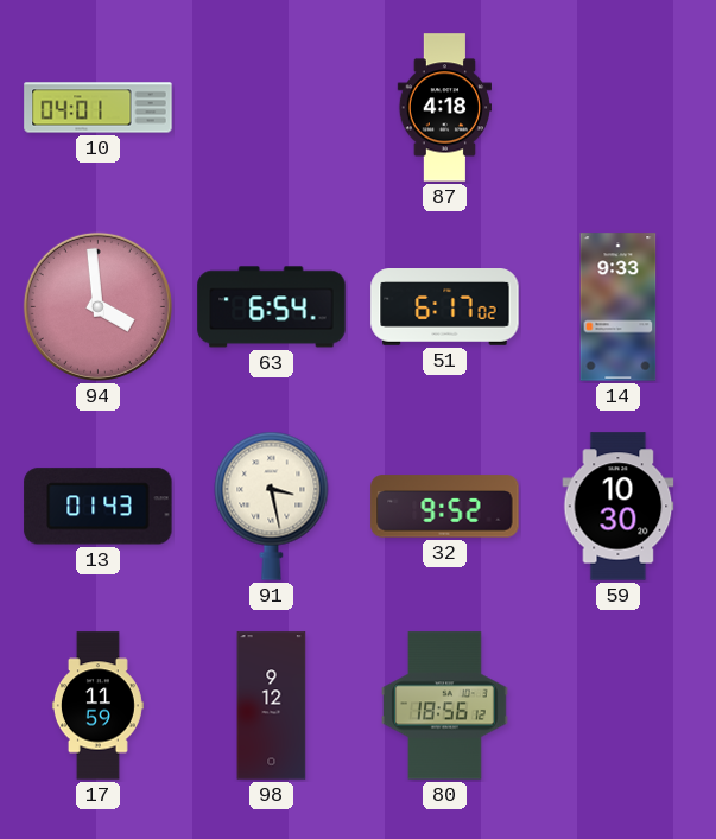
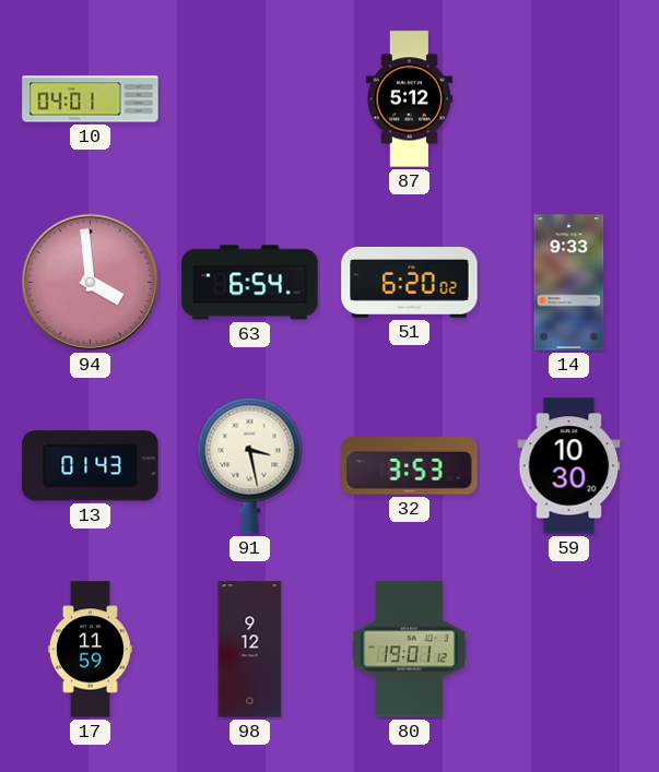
87: 4:18 -> 5:12 (409, 99)
51: 6:17 -> 6:20 (410, 283)
32: 9:52 -> 3:53 (410, 466)
80: 18:56 -> 19:01 (410, 650)
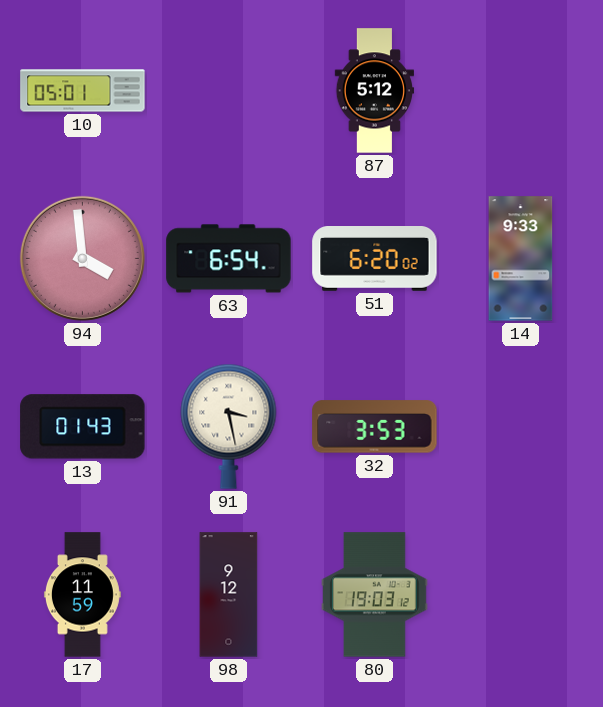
10: 04:01 -> 05:01 (83, 91)
59: 10:30 -> none (569, 466)
80: 19:01 -> 19:03 (375, 595)
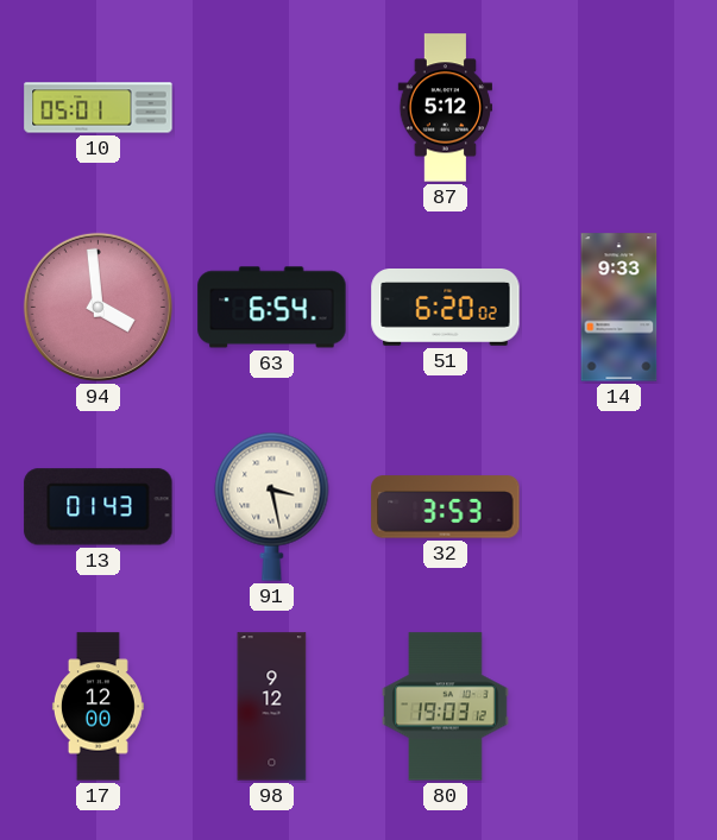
17: 11:59 -> 12:00 (98, 707)
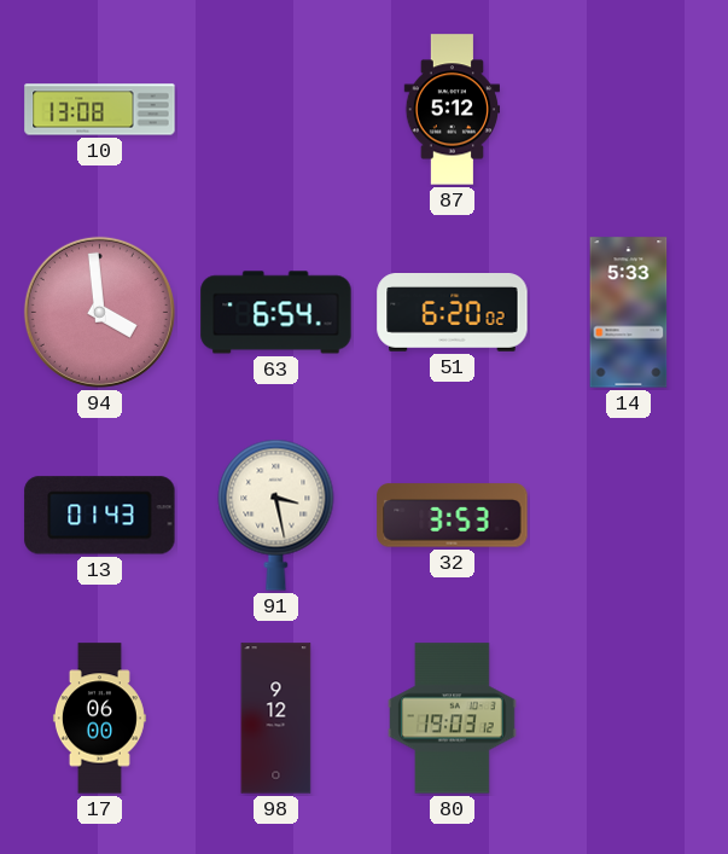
10: 05:01 -> 13:08 (100, 110)
14: 9:33 -> 5:33 (629, 313)
17: 12:00 -> 06:00 (99, 719)
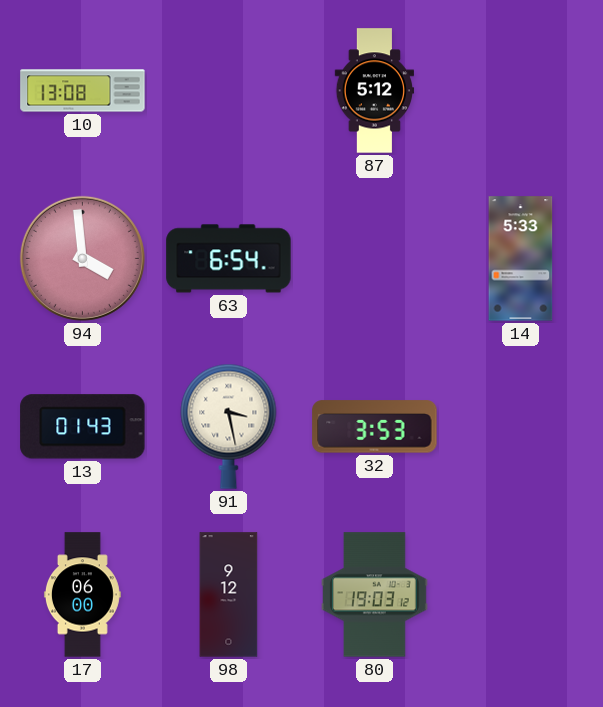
51: 6:20 -> none (453, 313)
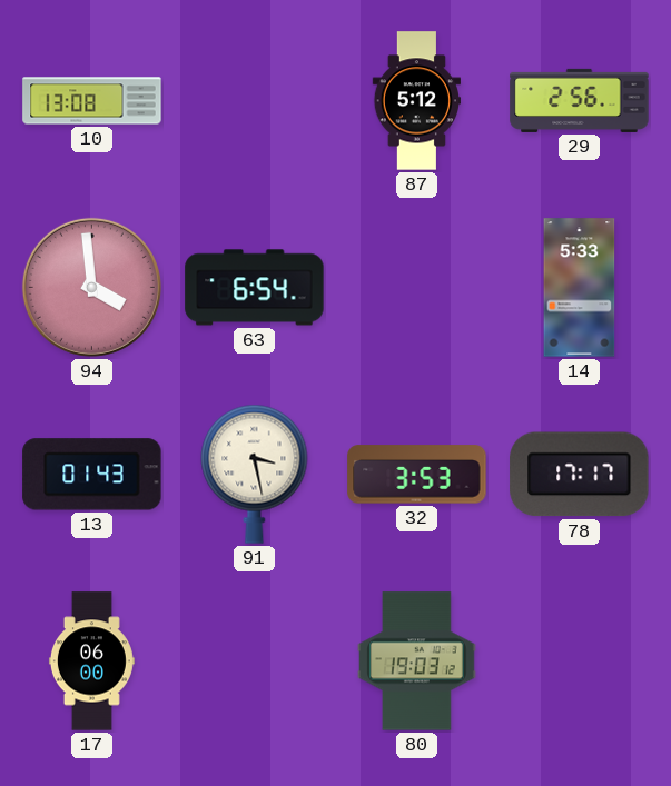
29: none -> 2:56 (580, 100)
78: none -> 17:17 (580, 475)
98: 9:12 -> none (229, 595)
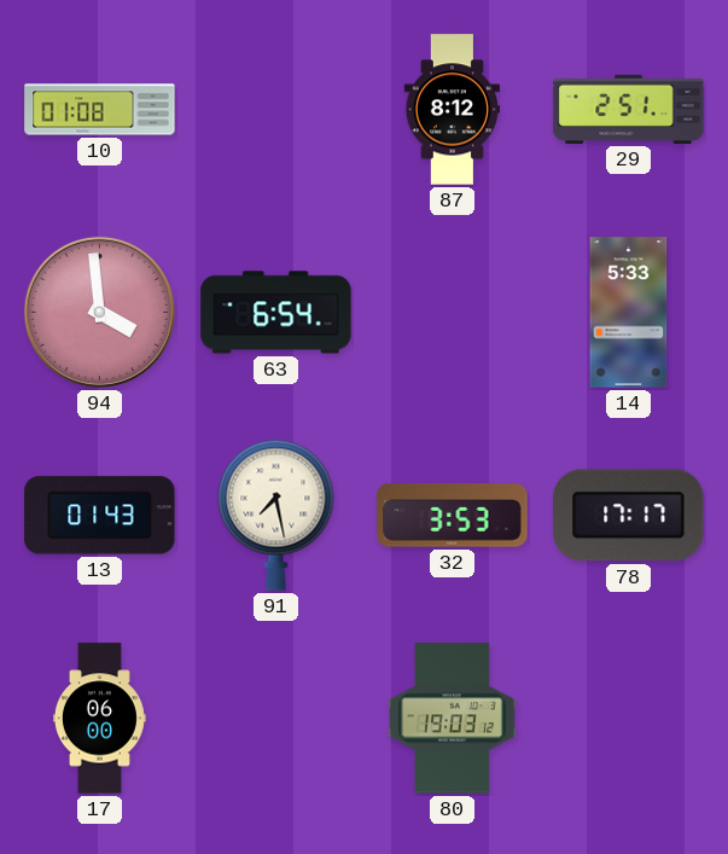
10: 13:08 -> 01:08 (100, 110)
87: 5:12 -> 8:12 (452, 110)
29: 2:56 -> 2:51 (629, 109)
91: 3:28 -> 7:28 (276, 515)
